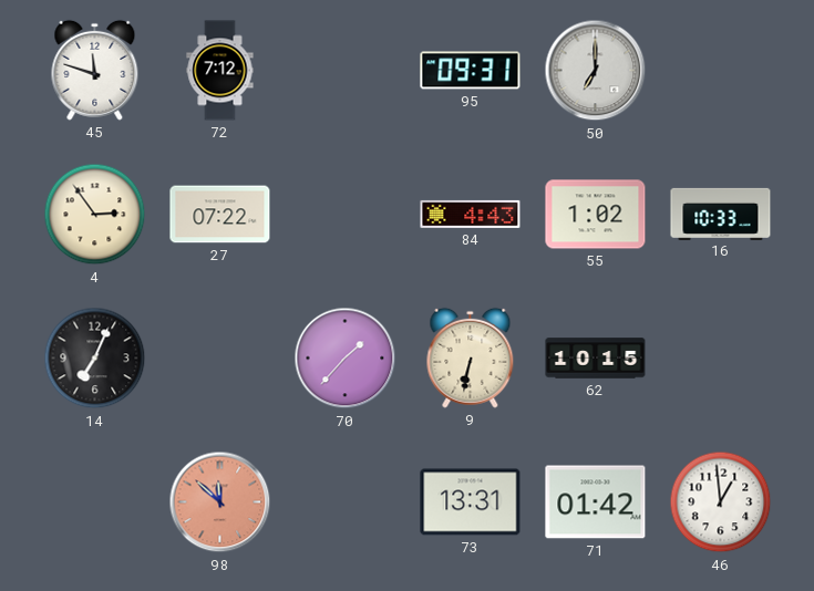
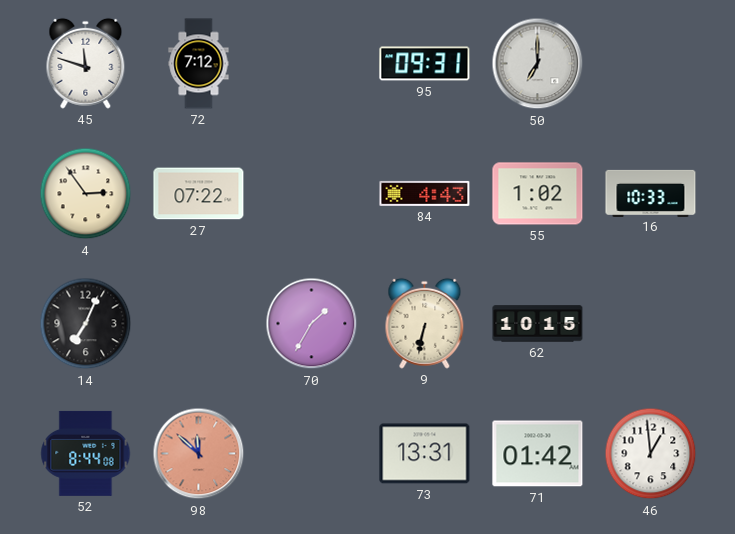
70: 1:37 -> 1:35 (312, 324)
52: none -> 8:44 (86, 453)
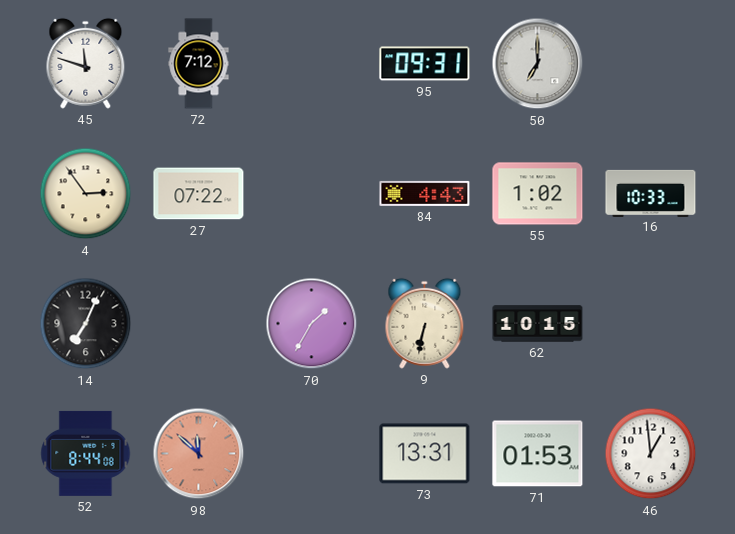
71: 01:42 -> 01:53 (538, 454)
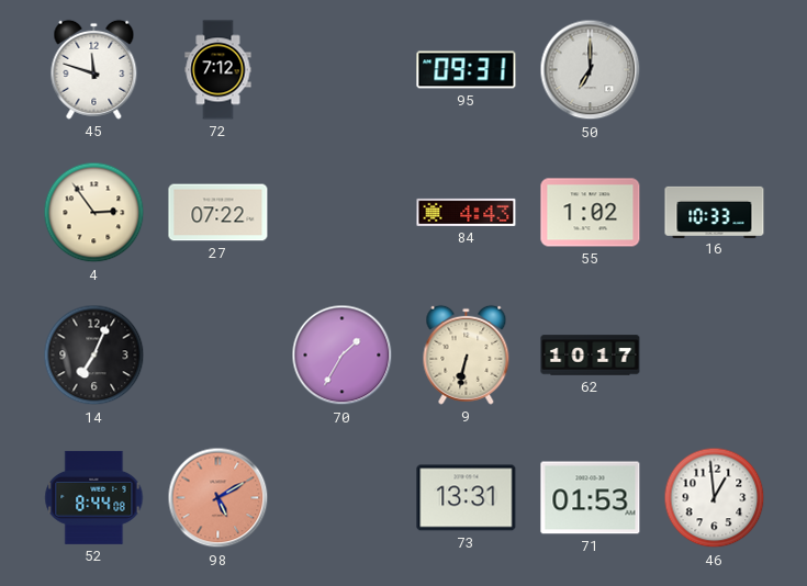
62: 10:15 -> 10:17 (591, 356)
98: 11:52 -> 5:10 (218, 498)
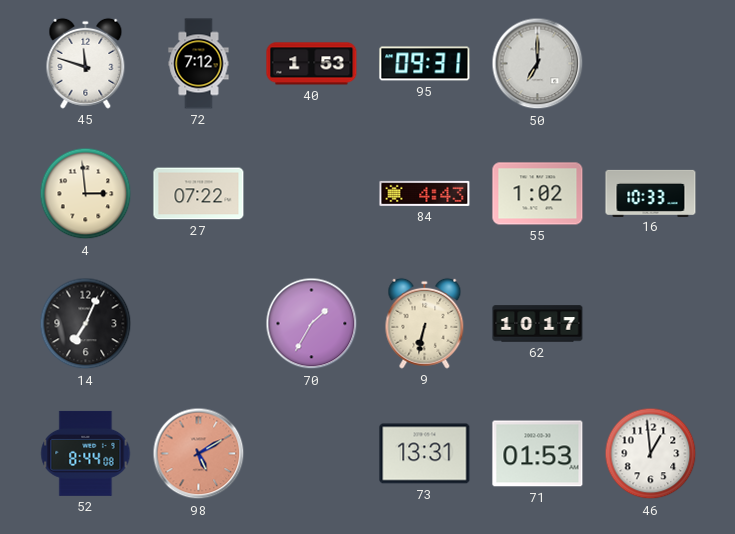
40: none -> 1:53 (312, 64)
4: 2:54 -> 2:59 (86, 194)
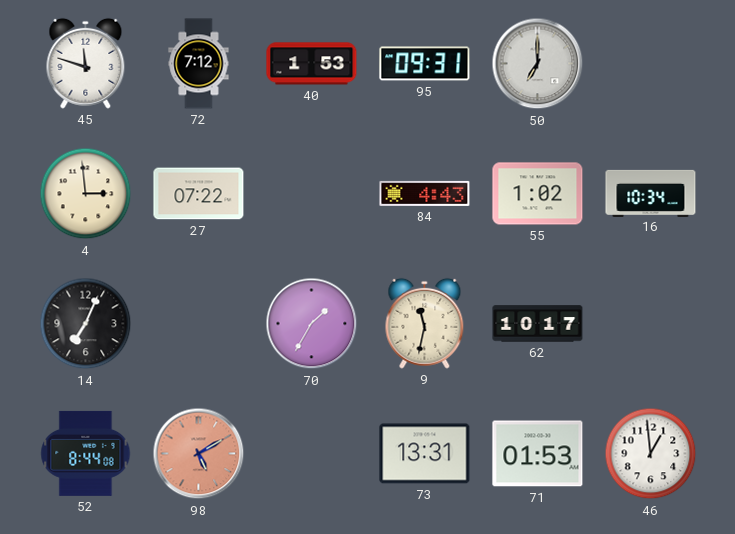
16: 10:33 -> 10:34 (651, 193)
9: 6:32 -> 11:32 (425, 323)
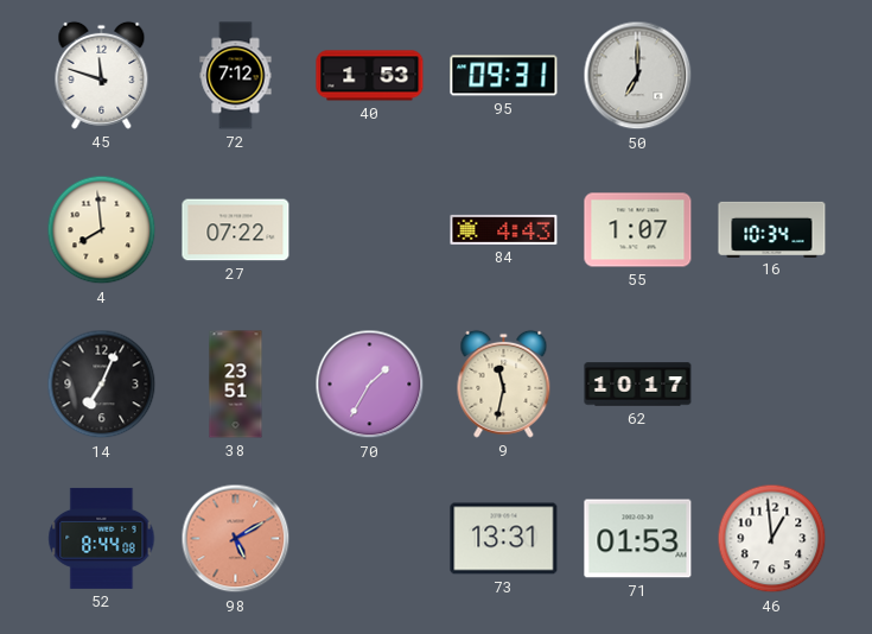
4: 2:59 -> 7:59 (102, 230)
55: 1:02 -> 1:07 (638, 230)
38: none -> 23:51 (236, 385)
